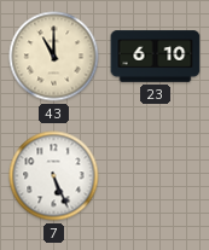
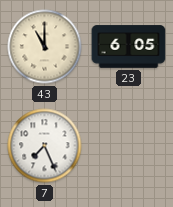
23: 6:10 -> 6:05 (129, 47)
7: 5:26 -> 7:26 (45, 146)
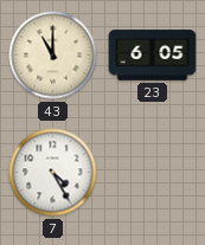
7: 7:26 -> 4:25 (53, 173)
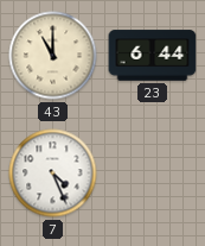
23: 6:05 -> 6:44 (153, 56)
7: 4:25 -> 4:26 (53, 174)
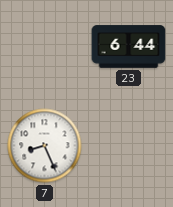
43: 11:00 -> none (53, 56)
7: 4:26 -> 8:26 (45, 146)
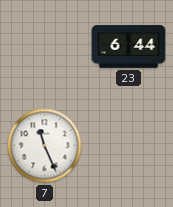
7: 8:26 -> 11:26 (45, 146)
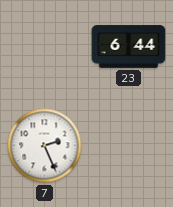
7: 11:26 -> 2:26 (45, 146)
